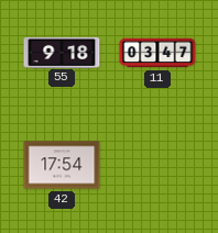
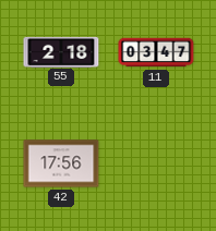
55: 9:18 -> 2:18 (61, 51)
42: 17:54 -> 17:56 (61, 163)
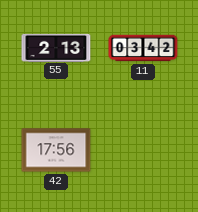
55: 2:18 -> 2:13 (56, 47)
11: 03:47 -> 03:42 (143, 48)
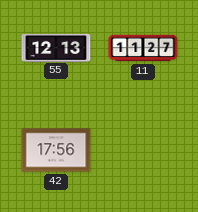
55: 2:13 -> 12:13 (56, 47)
11: 03:42 -> 11:27 (143, 48)
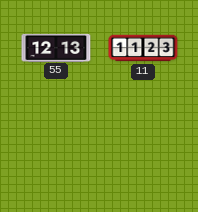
11: 11:27 -> 11:23 (143, 48)
42: 17:56 -> none (56, 150)
